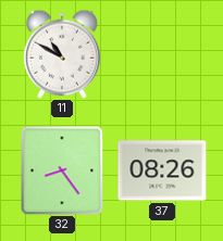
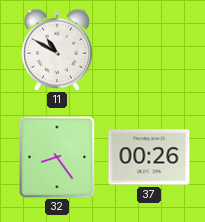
37: 08:26 -> 00:26 (149, 157)
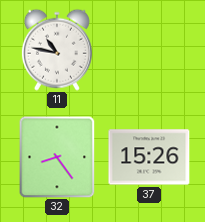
11: 10:50 -> 10:47 (57, 50)
37: 00:26 -> 15:26 (149, 157)
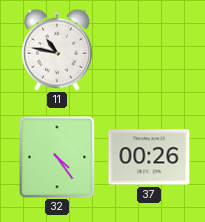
32: 8:24 -> 4:24 (57, 157)
37: 15:26 -> 00:26 (149, 157)
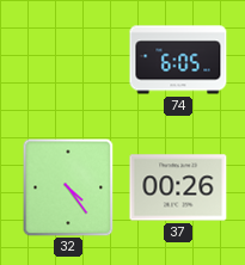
11: 10:47 -> none (57, 50)
74: none -> 6:05 (178, 60)
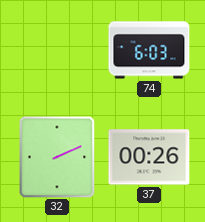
74: 6:05 -> 6:03 (149, 50)
32: 4:24 -> 2:11 (57, 157)
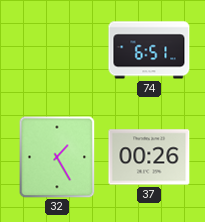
74: 6:03 -> 6:51 (149, 50)
32: 2:11 -> 1:25 (57, 157)
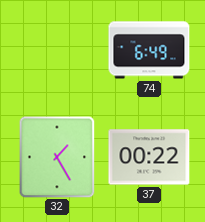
74: 6:51 -> 6:49 (149, 50)
37: 00:26 -> 00:22 (149, 157)
